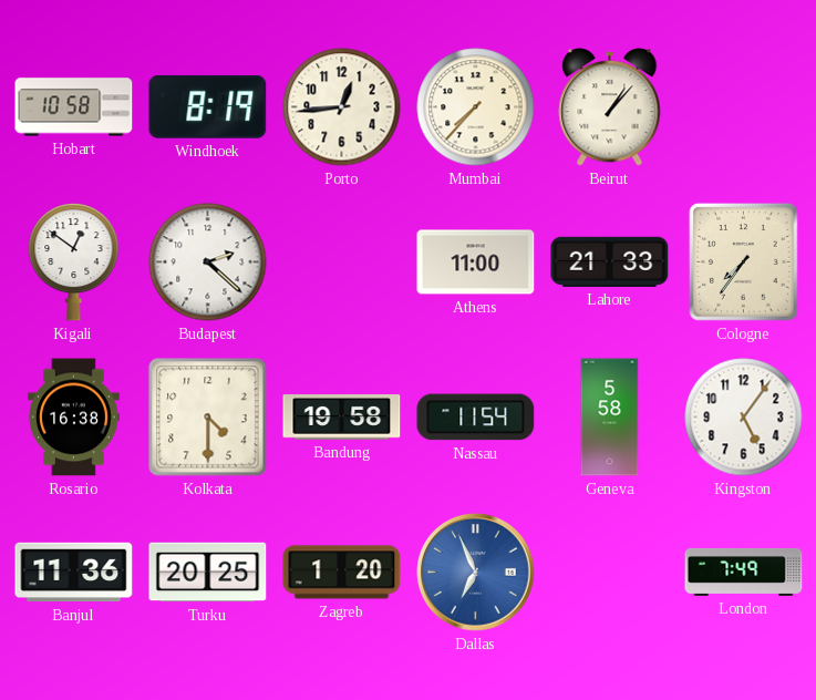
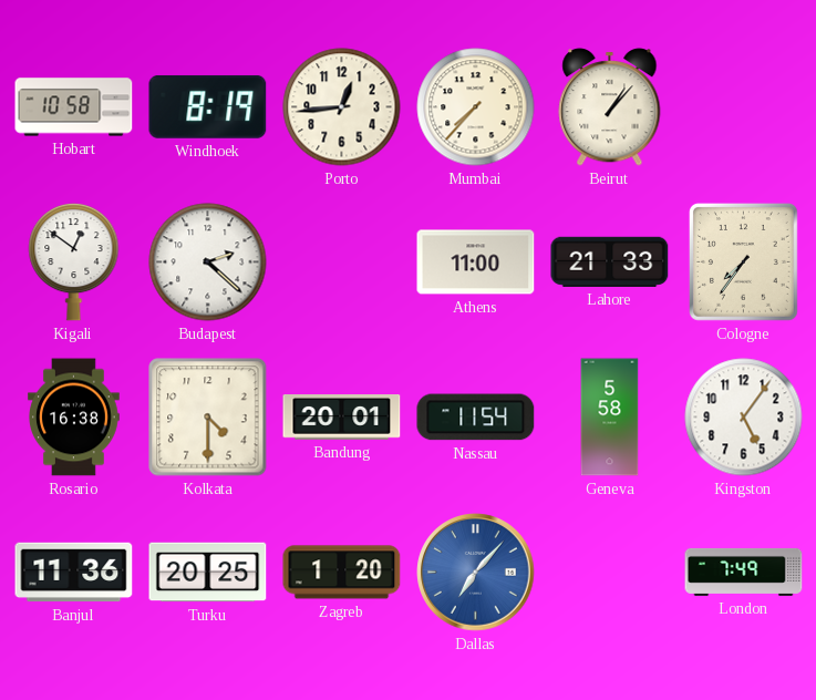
Bandung: 19:58 -> 20:01 (342, 418)
Dallas: 6:56 -> 7:07 (476, 573)
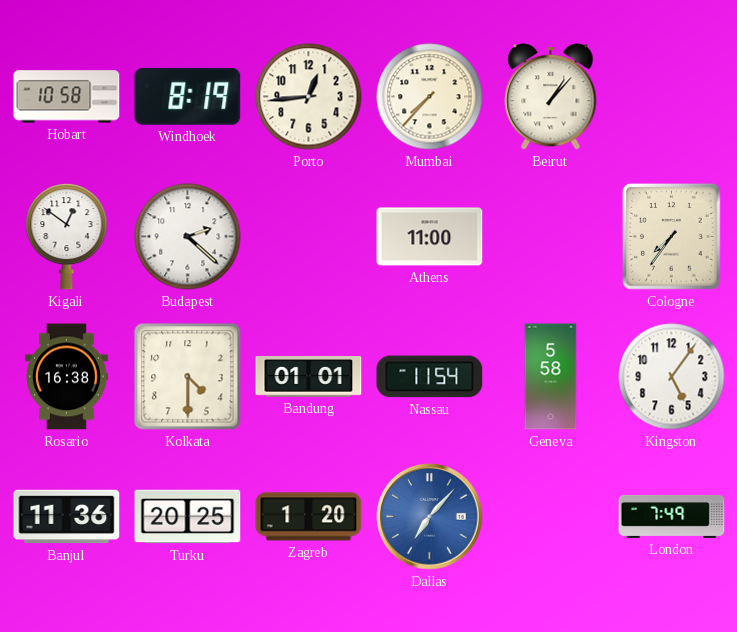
Lahore: 21:33 -> none (610, 261)
Bandung: 20:01 -> 01:01 (309, 377)
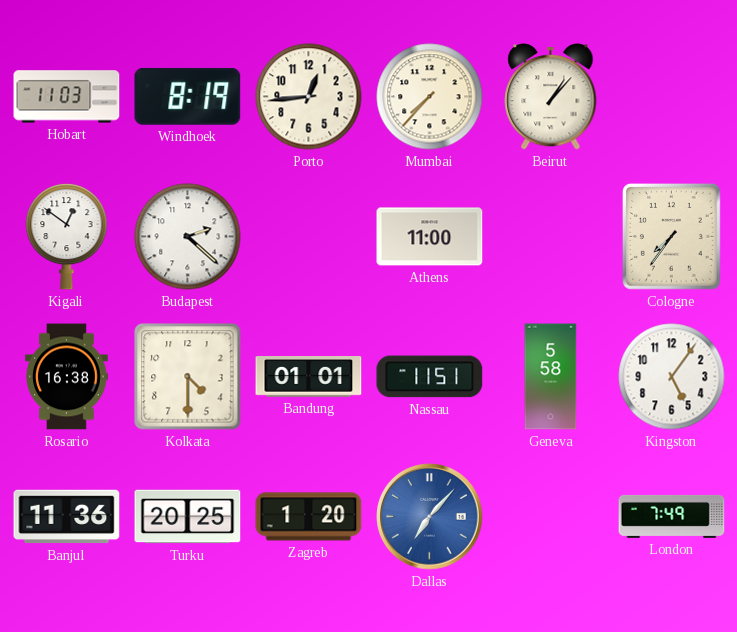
Hobart: 10:58 -> 11:03 (67, 97)
Nassau: 11:54 -> 11:51 (430, 377)
